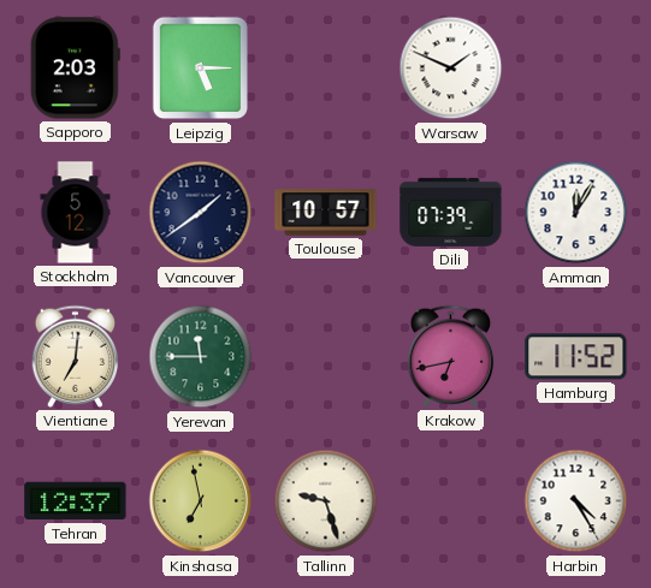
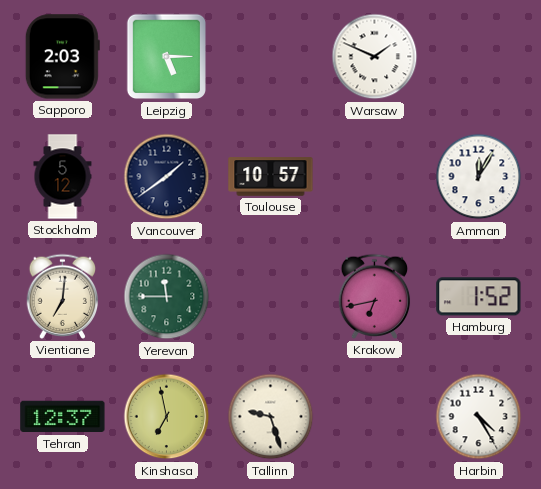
Dili: 07:39 -> none (451, 212)
Hamburg: 11:52 -> 1:52 (479, 297)
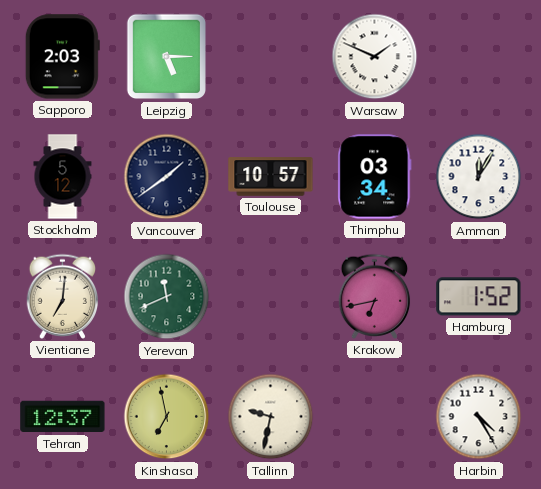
Thimphu: none -> 03:34 (375, 177)
Yerevan: 11:45 -> 11:41 (167, 297)
Tallinn: 9:27 -> 9:32 (271, 417)
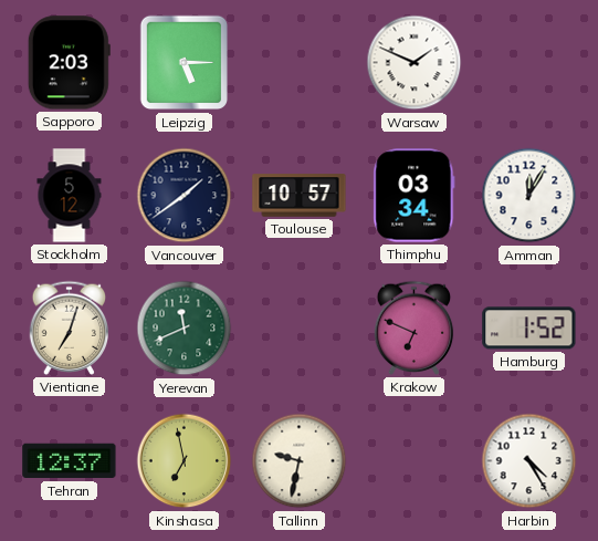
Vientiane: 7:01 -> 7:03 (70, 327)
Krakow: 6:43 -> 6:49 (415, 327)
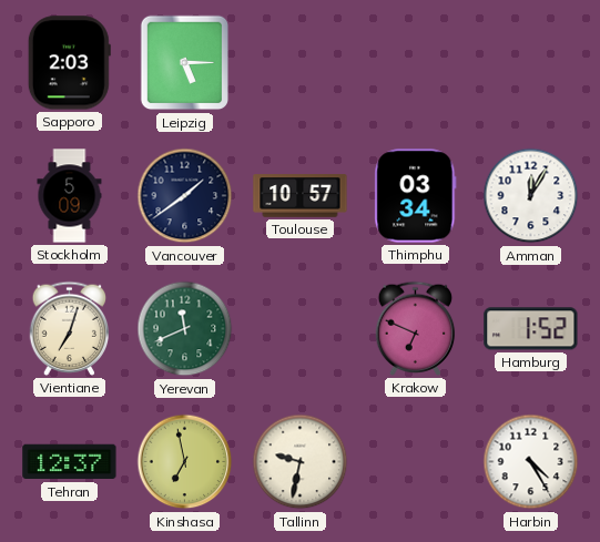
Warsaw: 1:49 -> none (415, 63)
Stockholm: 5:12 -> 5:09 (70, 196)
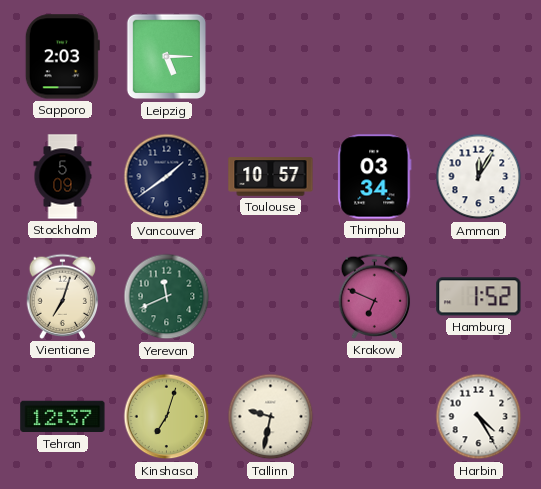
Kinshasa: 6:58 -> 7:03 (167, 417)
